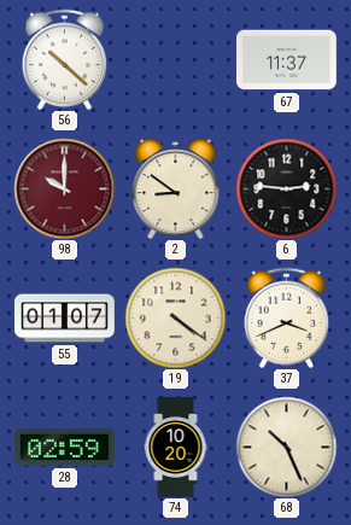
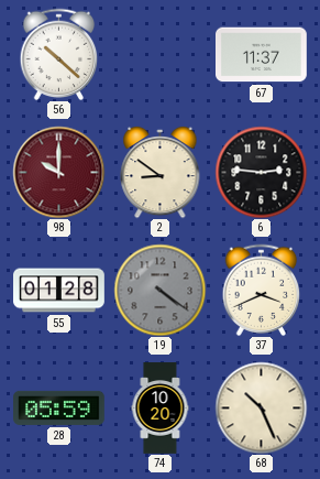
55: 01:07 -> 01:28 (59, 291)
19 dial: cream -> grey (159, 290)
28: 02:59 -> 05:59 (59, 407)
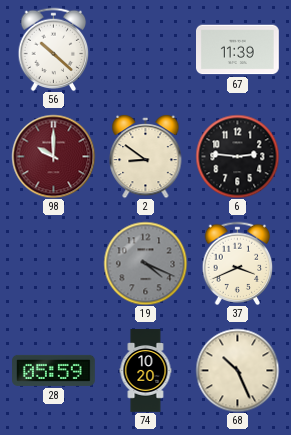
67: 11:37 -> 11:39 (238, 50)
55: 01:28 -> none (59, 291)
19: 4:21 -> 4:19 (145, 263)
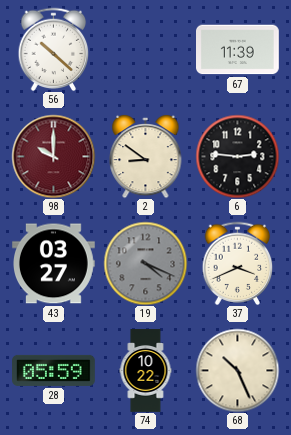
43: none -> 03:27 (54, 264)
74: 10:20 -> 10:22 (146, 371)
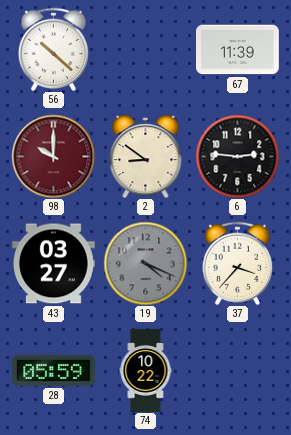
37: 3:41 -> 3:37 (238, 263)
68: 10:26 -> none (237, 370)
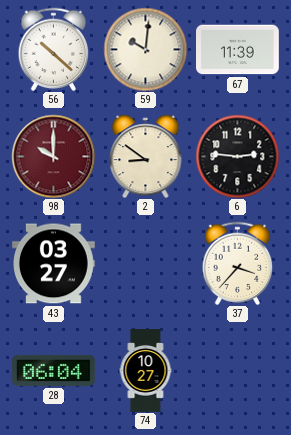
59: none -> 10:01 (145, 49)
19: 4:19 -> none (145, 263)
28: 05:59 -> 06:04 (54, 370)
74: 10:22 -> 10:27 (146, 371)
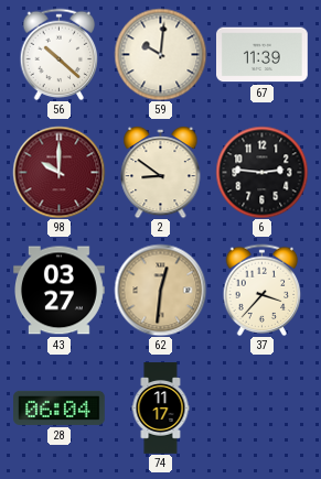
62: none -> 12:31 (160, 290)
74: 10:27 -> 11:17 (161, 409)
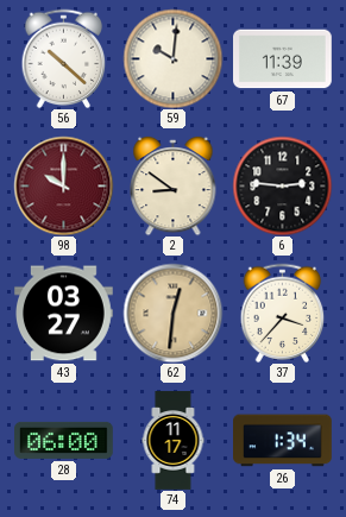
28: 06:04 -> 06:00 (64, 440)
26: none -> 1:34 (283, 441)
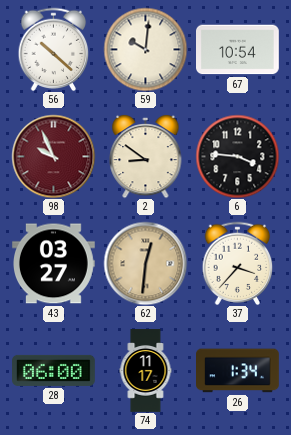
67: 11:39 -> 10:54 (238, 50)
98: 10:00 -> 9:56 (53, 156)
6: 2:46 -> 3:46 (237, 156)
